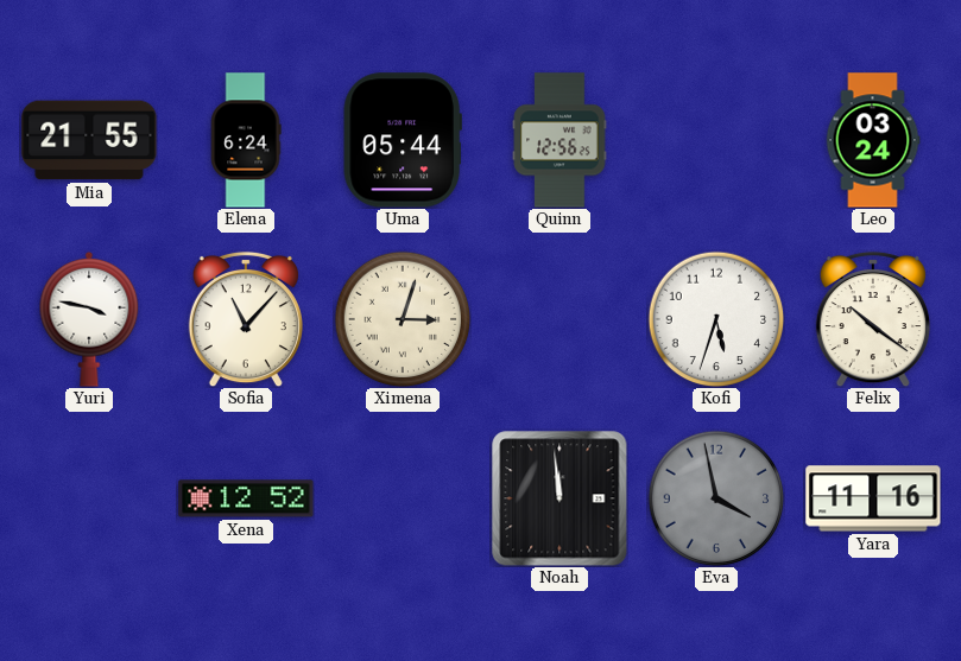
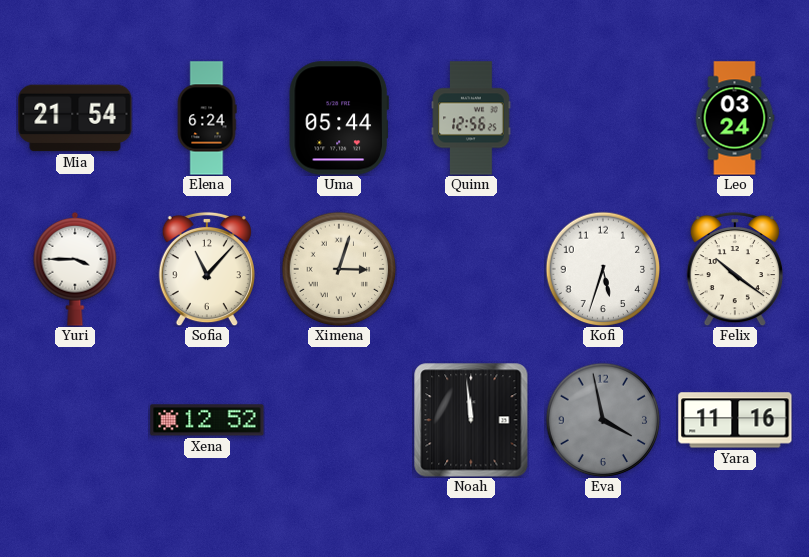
Mia: 21:55 -> 21:54 (75, 118)
Yuri: 3:47 -> 3:45 (75, 269)
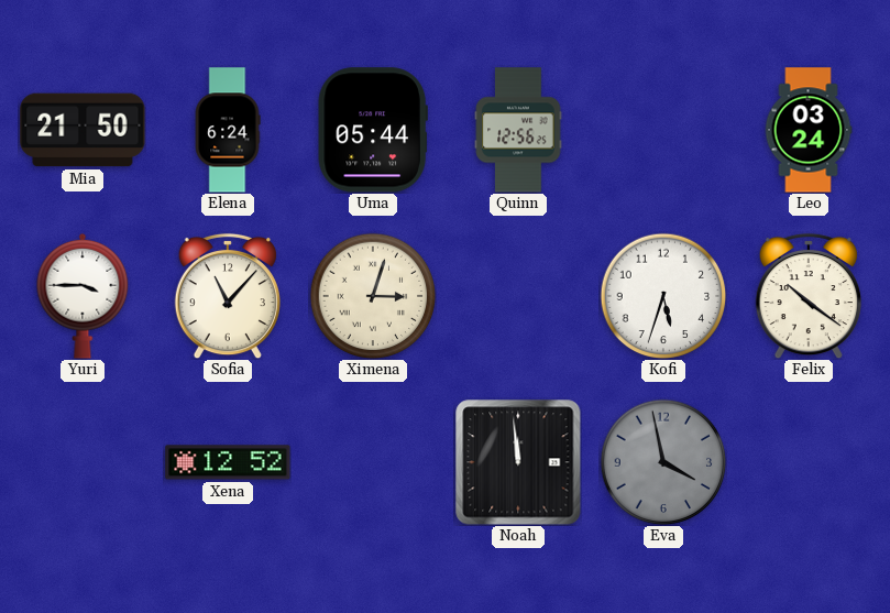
Mia: 21:54 -> 21:50 (83, 130)
Yara: 11:16 -> none (735, 420)
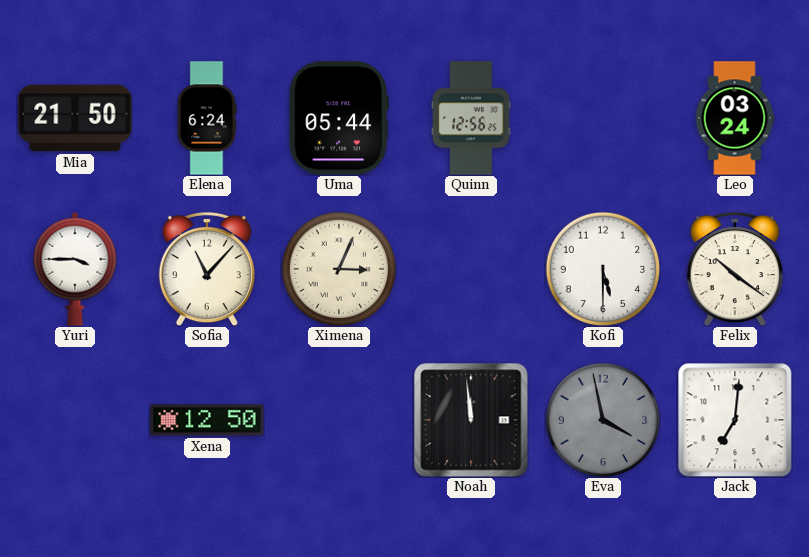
Ximena: 3:03 -> 3:04 (339, 269)
Kofi: 5:33 -> 5:30 (603, 269)
Xena: 12:52 -> 12:50 (207, 420)
Jack: none -> 7:01 (735, 420)
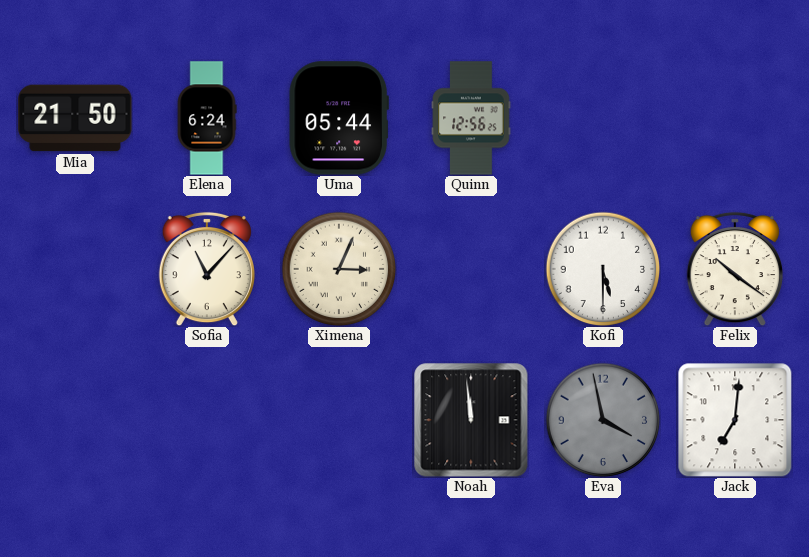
Leo: 03:24 -> none (735, 118)
Yuri: 3:45 -> none (75, 269)
Xena: 12:50 -> none (207, 420)
